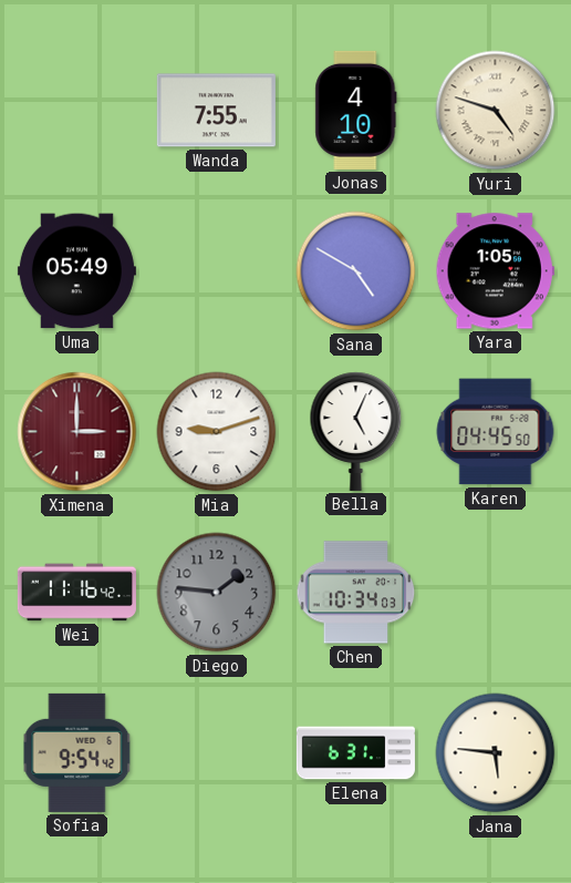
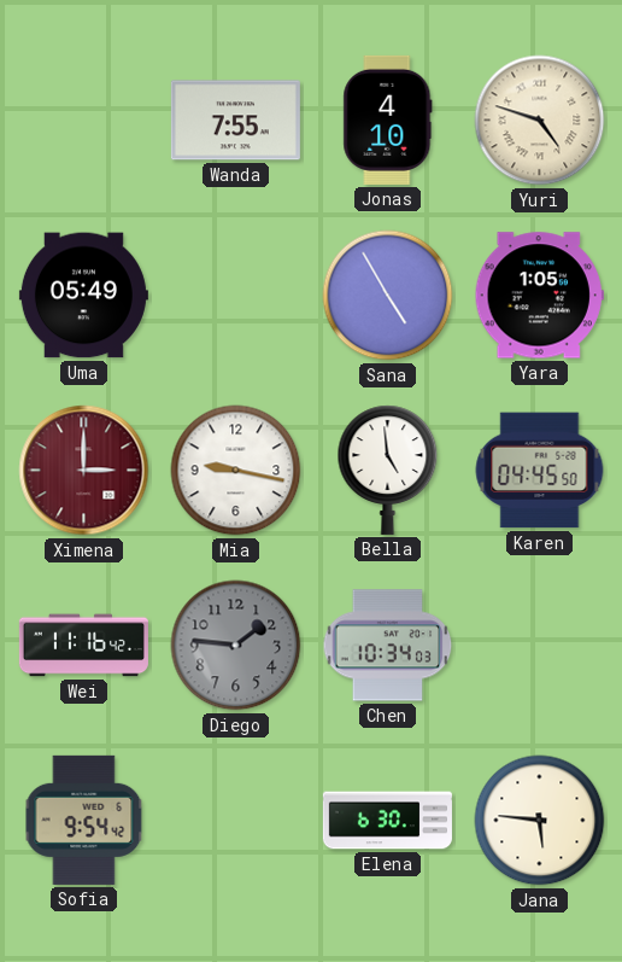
Sana: 4:50 -> 4:55 (388, 296)
Mia: 9:12 -> 9:17 (236, 471)
Bella: 5:04 -> 4:59 (388, 470)
Elena: 6:31 -> 6:30 (387, 821)
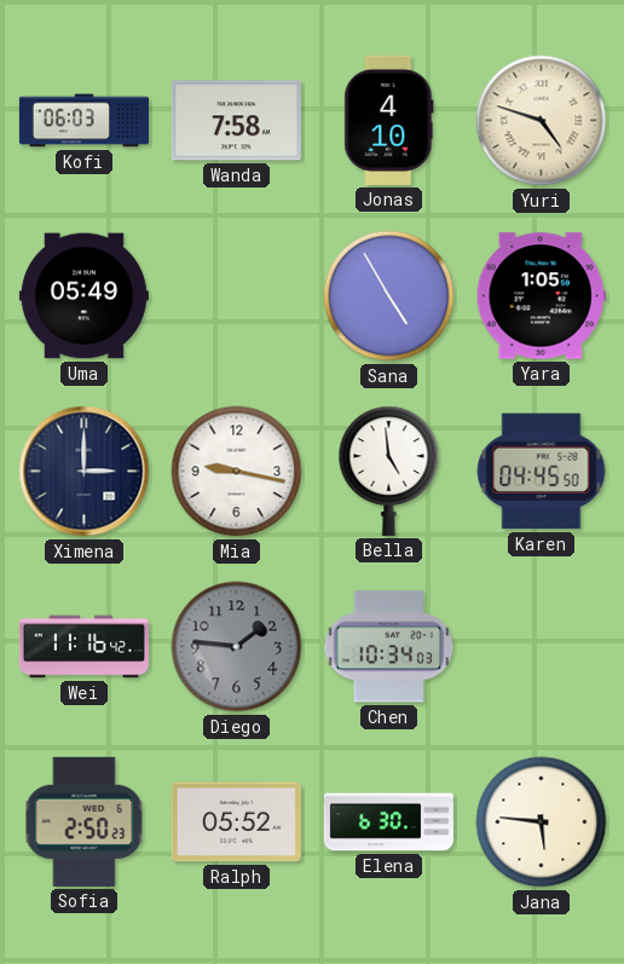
Kofi: none -> 06:03 (83, 121)
Wanda: 7:55 -> 7:58 (236, 121)
Ximena dial: burgundy -> navy (85, 472)
Sofia: 9:54 -> 2:50 (85, 821)
Ralph: none -> 05:52 (236, 822)
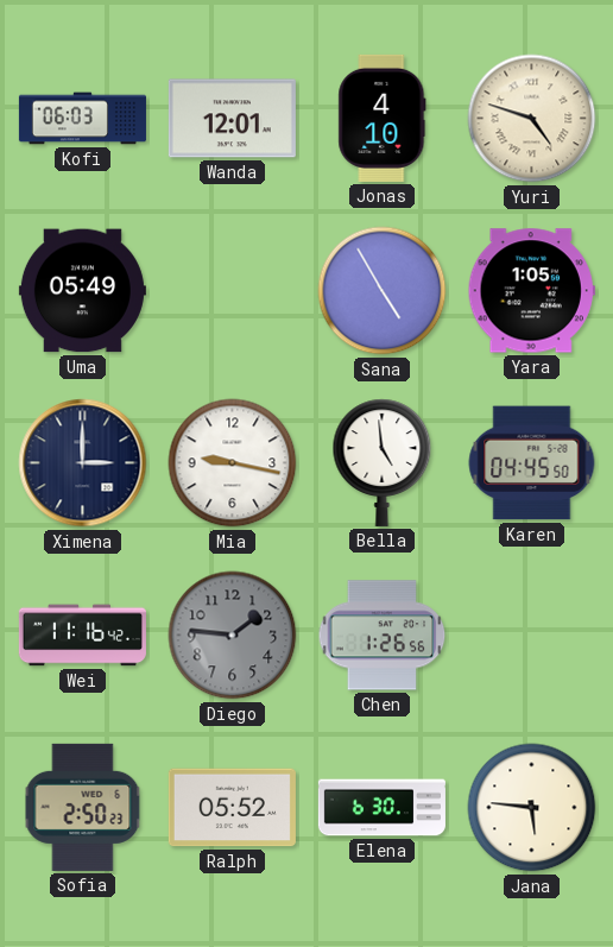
Wanda: 7:58 -> 12:01 (232, 119)
Chen: 10:34 -> 1:26 (383, 636)
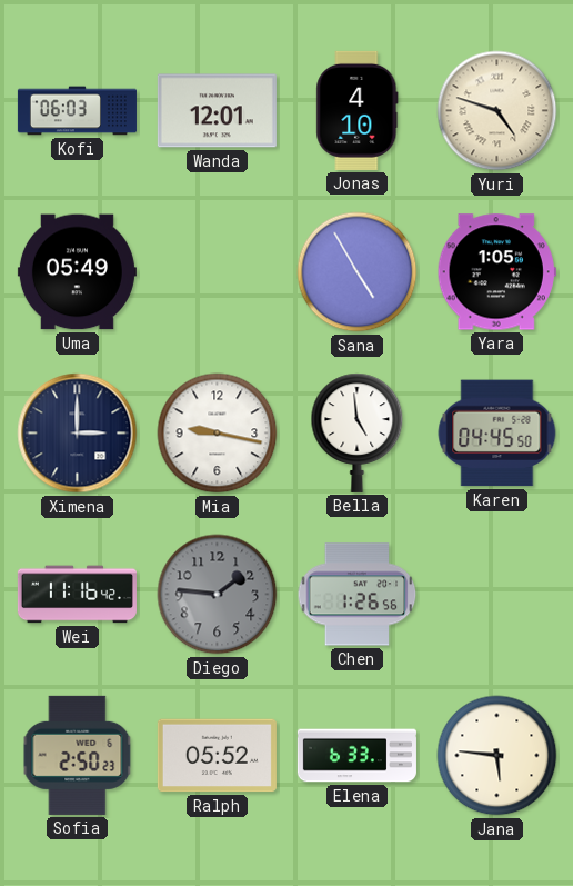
Elena: 6:30 -> 6:33 (356, 756)
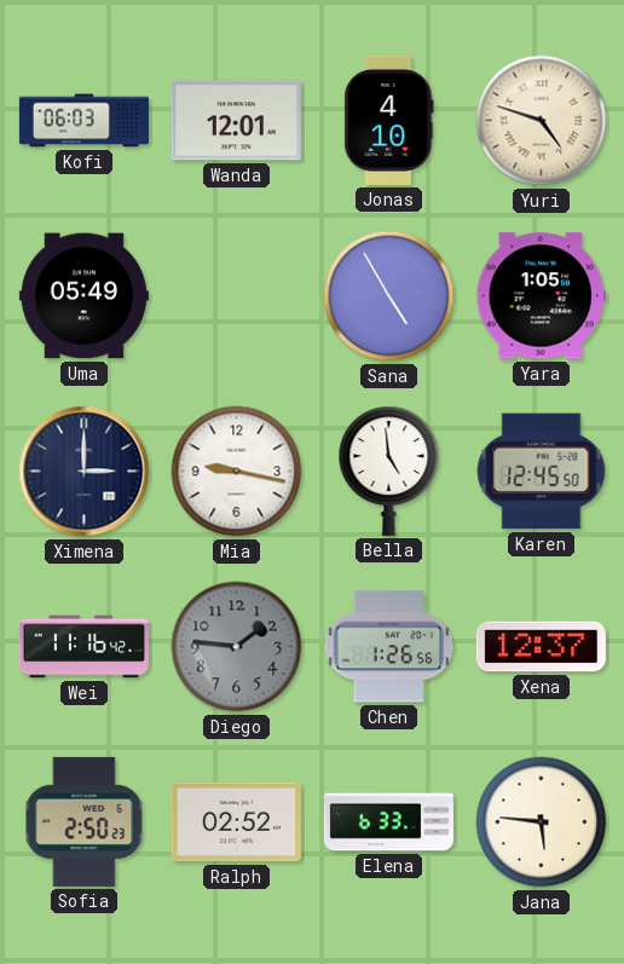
Karen: 04:45 -> 12:45 (542, 472)
Xena: none -> 12:37 (541, 647)
Ralph: 05:52 -> 02:52 (236, 822)
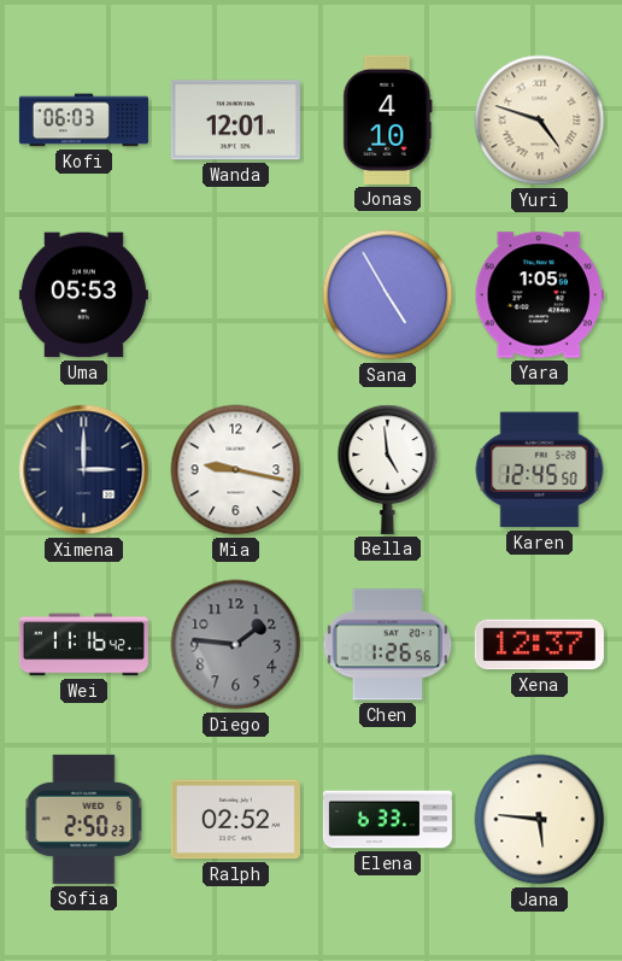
Uma: 05:49 -> 05:53 (83, 295)
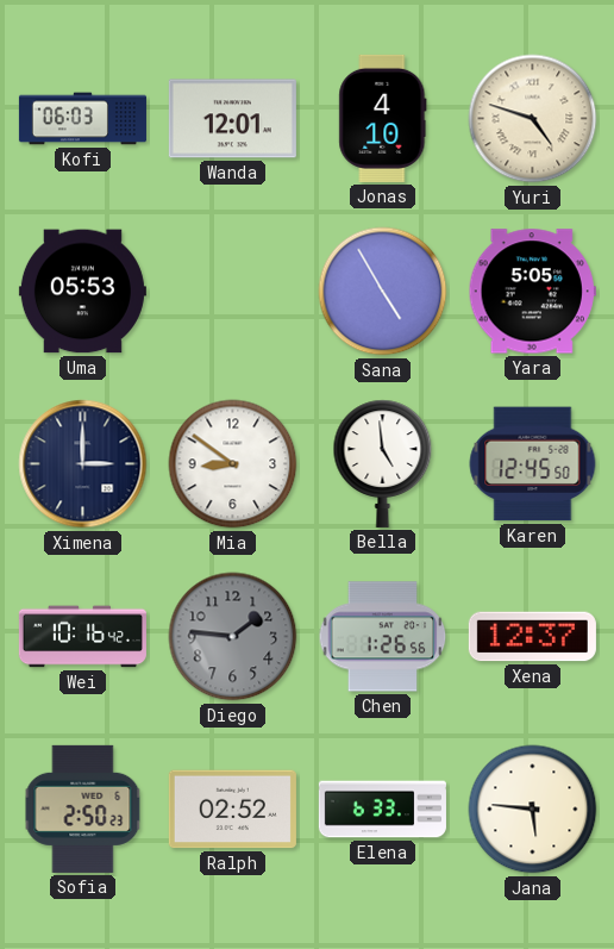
Yara: 1:05 -> 5:05 (532, 292)
Mia: 9:17 -> 8:51 (233, 464)
Wei: 11:16 -> 10:16 (82, 637)
